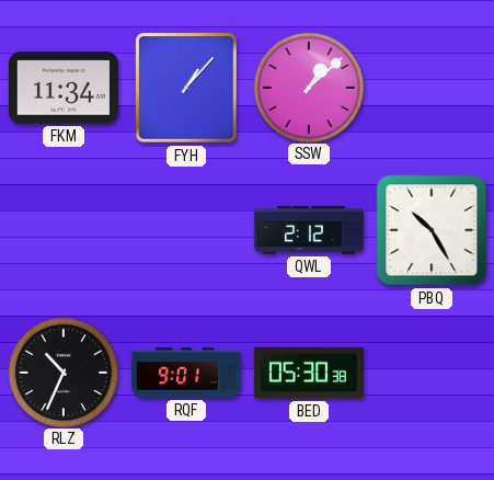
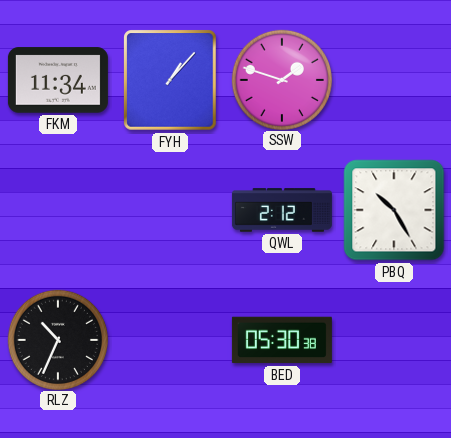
SSW: 1:08 -> 1:48 (281, 79)
RQF: 9:01 -> none (186, 373)
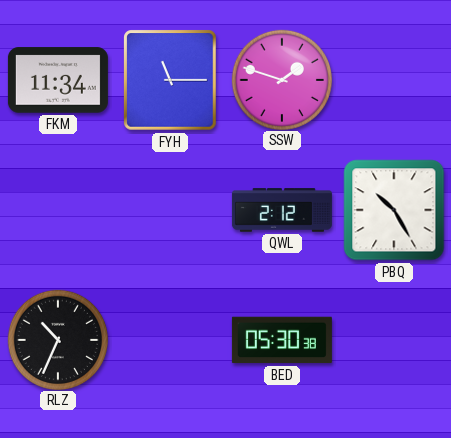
FYH: 1:07 -> 11:15 (170, 80)
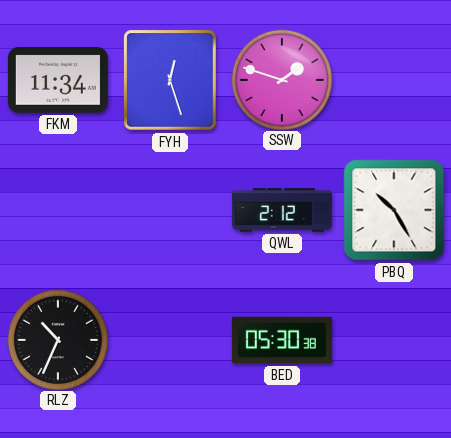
FYH: 11:15 -> 12:27 (170, 80)
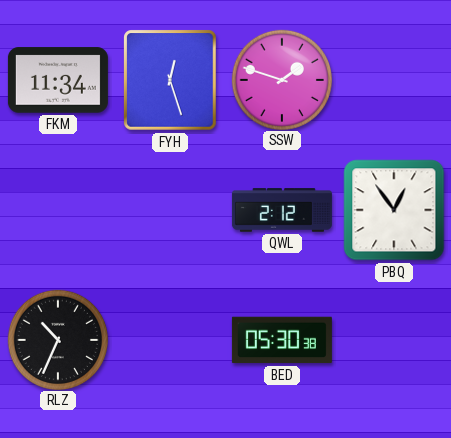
PBQ: 10:25 -> 12:54 (394, 210)
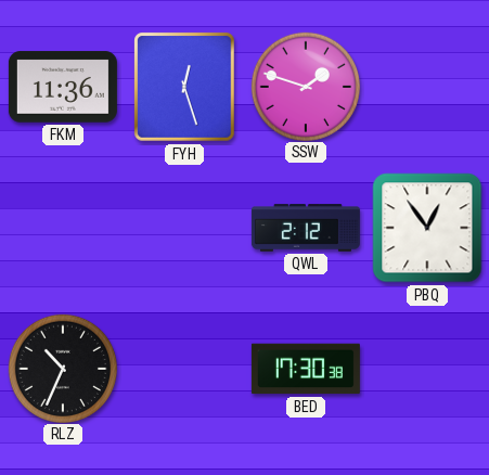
FKM: 11:34 -> 11:36 (63, 87)
BED: 05:30 -> 17:30 (306, 369)
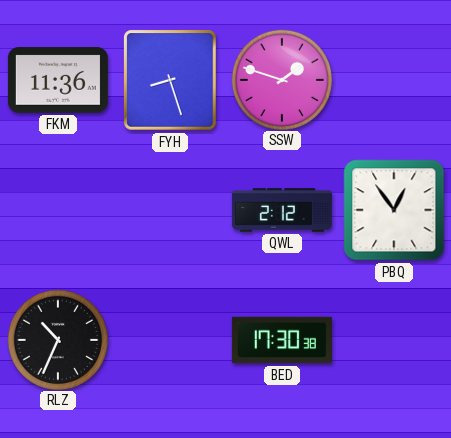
FYH: 12:27 -> 8:27 (170, 80)
